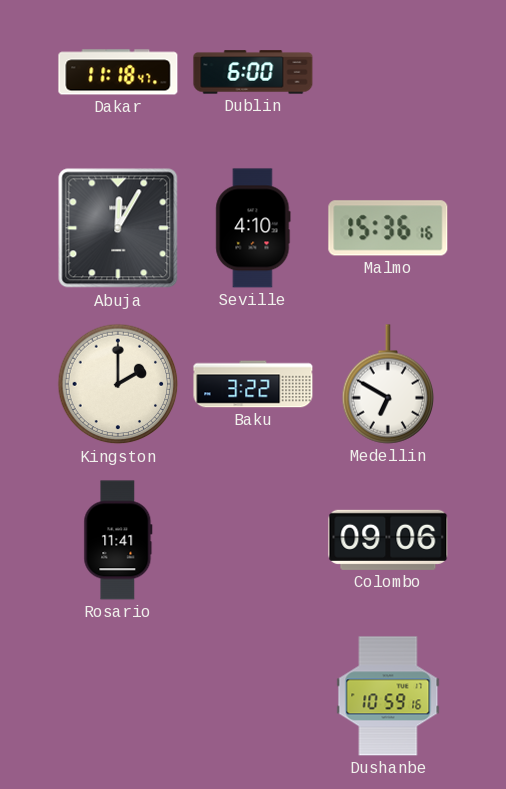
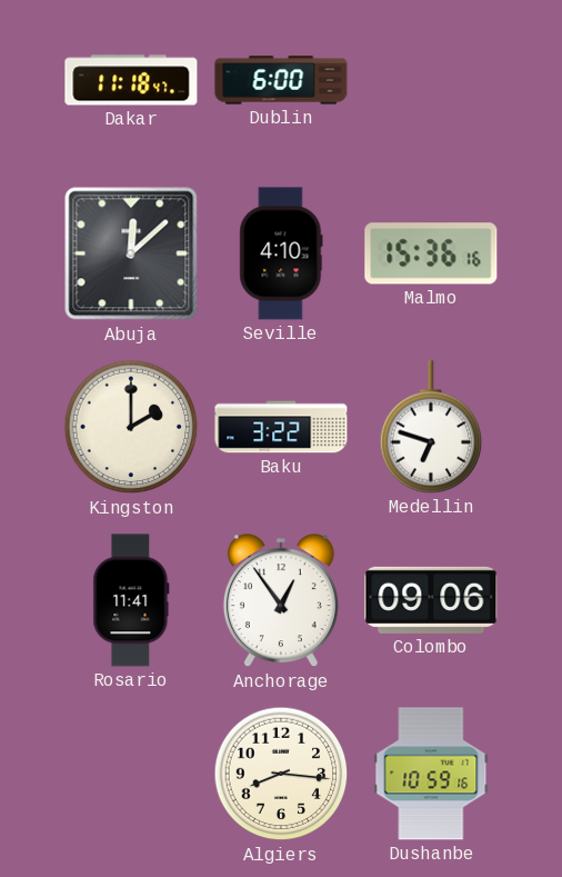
Abuja: 12:05 -> 12:08 (131, 253)
Medellin: 6:50 -> 6:48 (431, 427)
Anchorage: none -> 12:54 (281, 601)
Algiers: none -> 8:16 (281, 774)
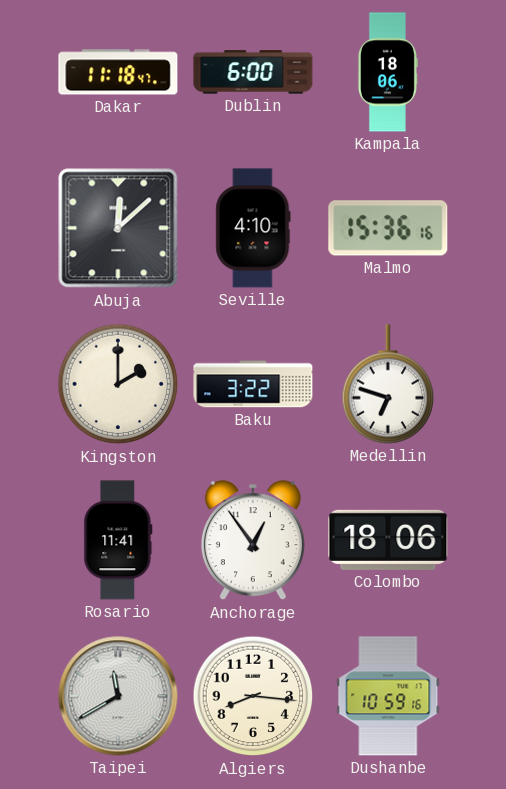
Kampala: none -> 18:06 (388, 72)
Colombo: 09:06 -> 18:06 (388, 540)
Taipei: none -> 11:40 (118, 696)
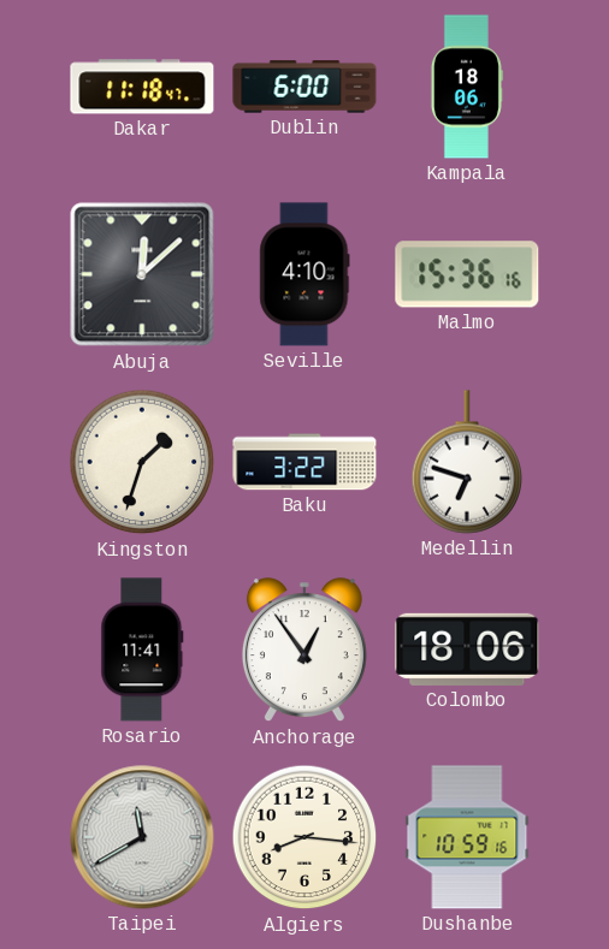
Kingston: 2:00 -> 1:33 (142, 462)
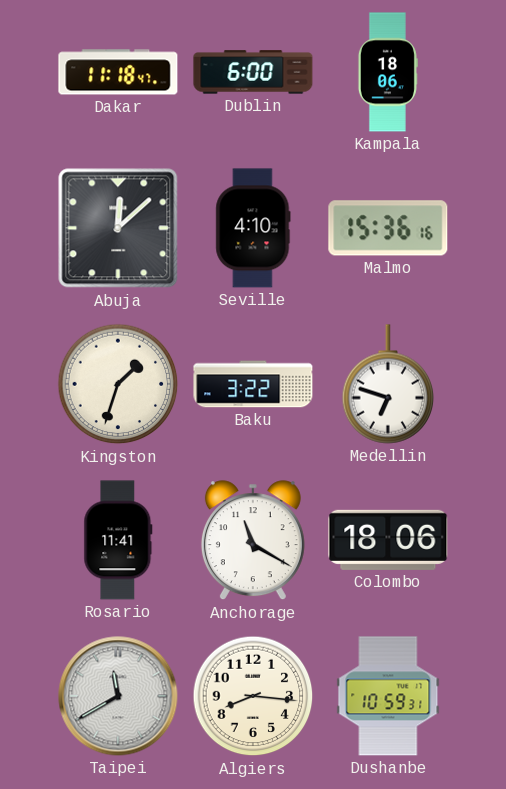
Anchorage: 12:54 -> 11:20 (253, 541)
Dushanbe: 10:59:16 -> 10:59:31 (388, 696)
